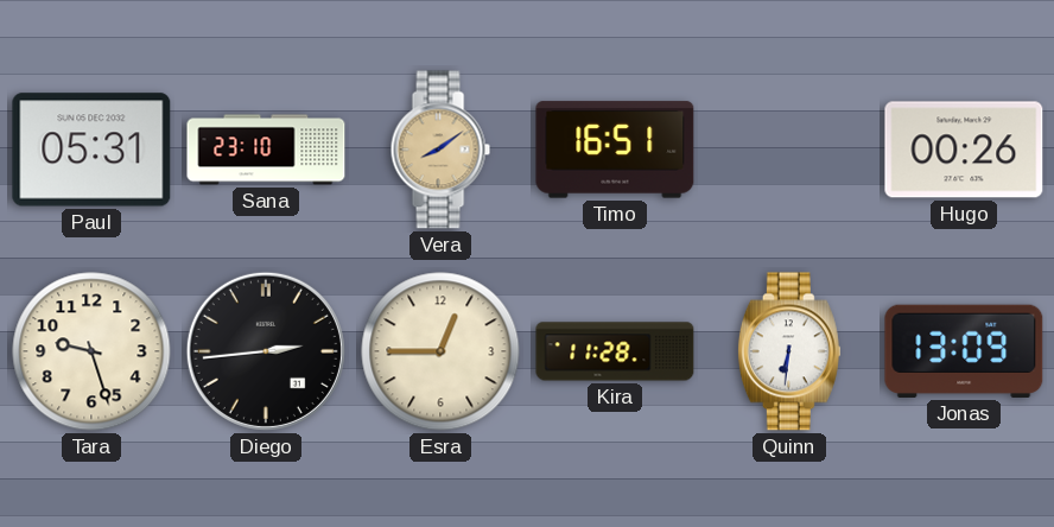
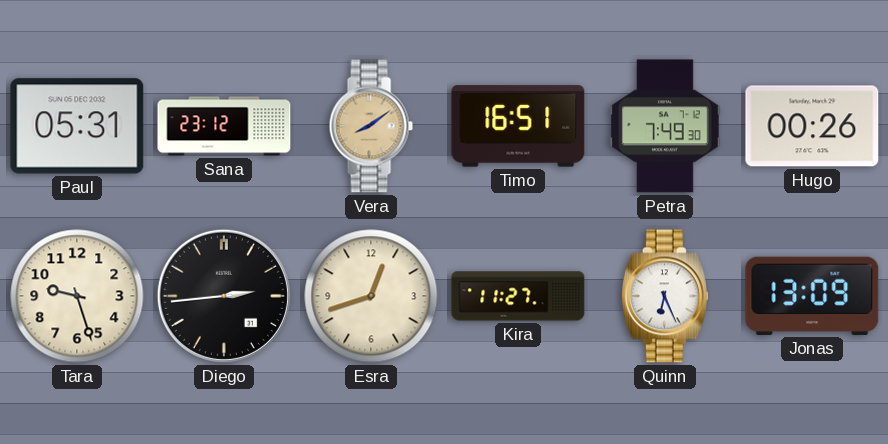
Sana: 23:10 -> 23:12 (224, 126)
Petra: none -> 7:49 (665, 126)
Esra: 12:45 -> 12:42 (371, 296)
Kira: 11:28 -> 11:27 (518, 296)
Quinn: 6:31 -> 6:26 (665, 296)
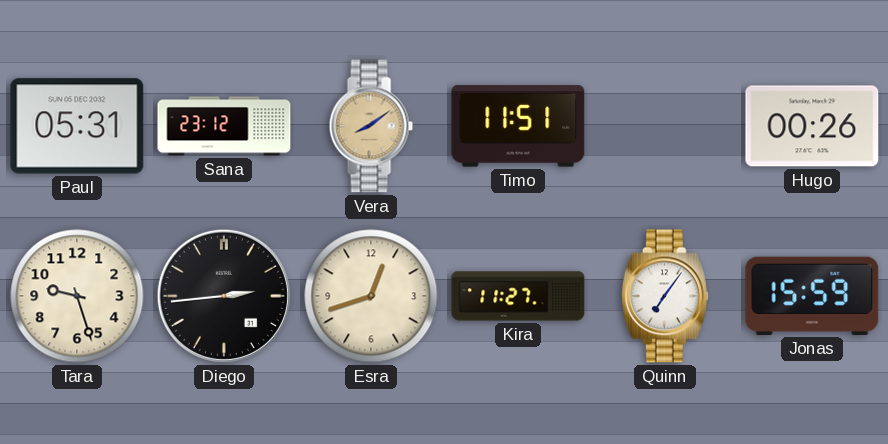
Timo: 16:51 -> 11:51 (518, 126)
Petra: 7:49 -> none (665, 126)
Quinn: 6:26 -> 7:06 (665, 296)
Jonas: 13:09 -> 15:59 (812, 296)
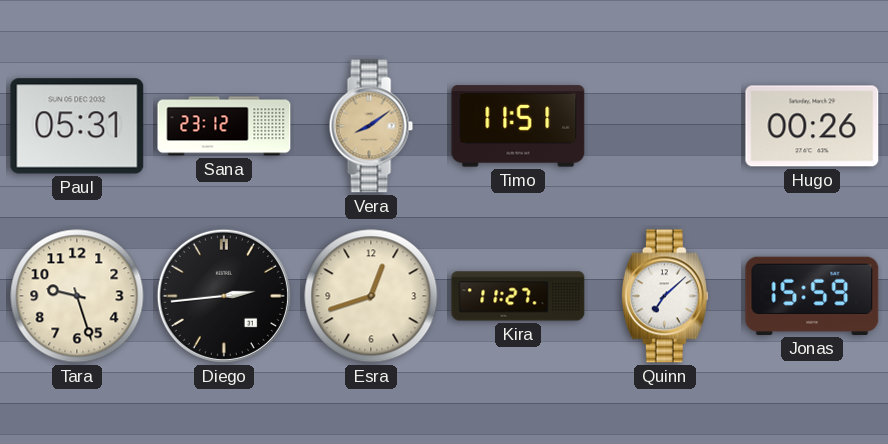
Quinn: 7:06 -> 7:08 (665, 296)
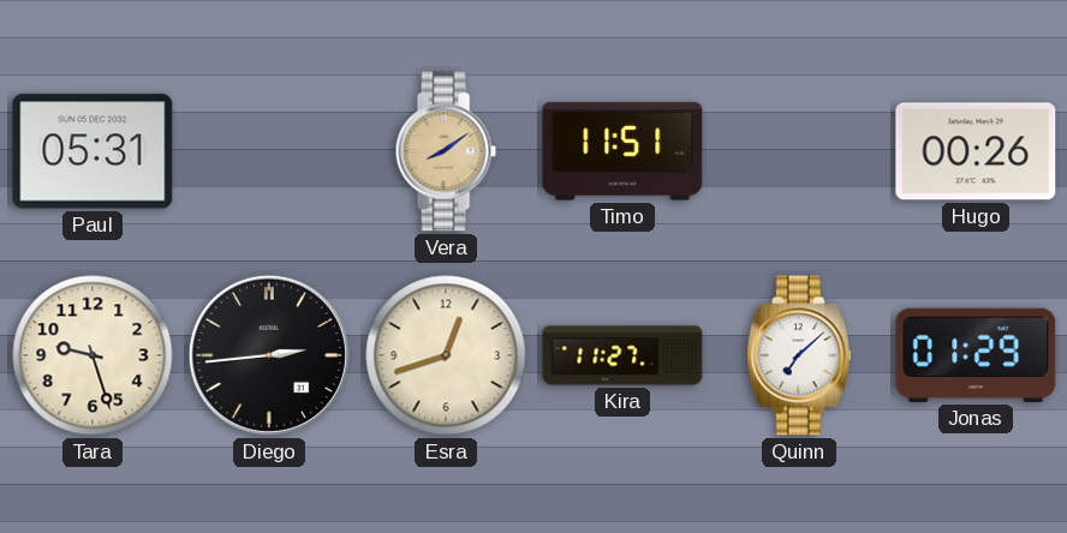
Sana: 23:12 -> none (224, 126)
Jonas: 15:59 -> 01:29 (976, 355)
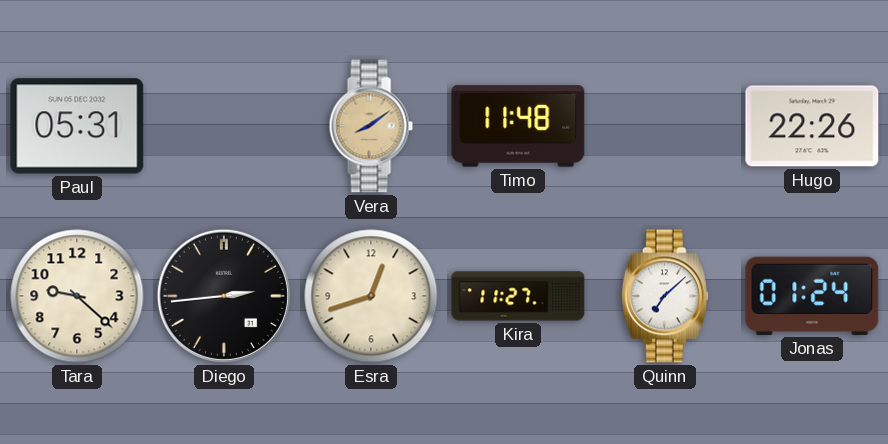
Timo: 11:51 -> 11:48 (518, 126)
Hugo: 00:26 -> 22:26 (812, 126)
Tara: 9:27 -> 9:22 (77, 296)
Jonas: 01:29 -> 01:24 (812, 296)
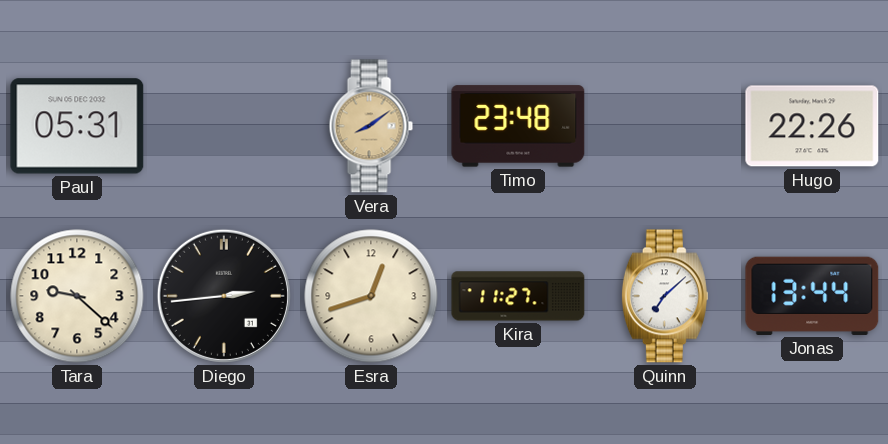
Timo: 11:48 -> 23:48 (518, 126)
Jonas: 01:24 -> 13:44 (812, 296)
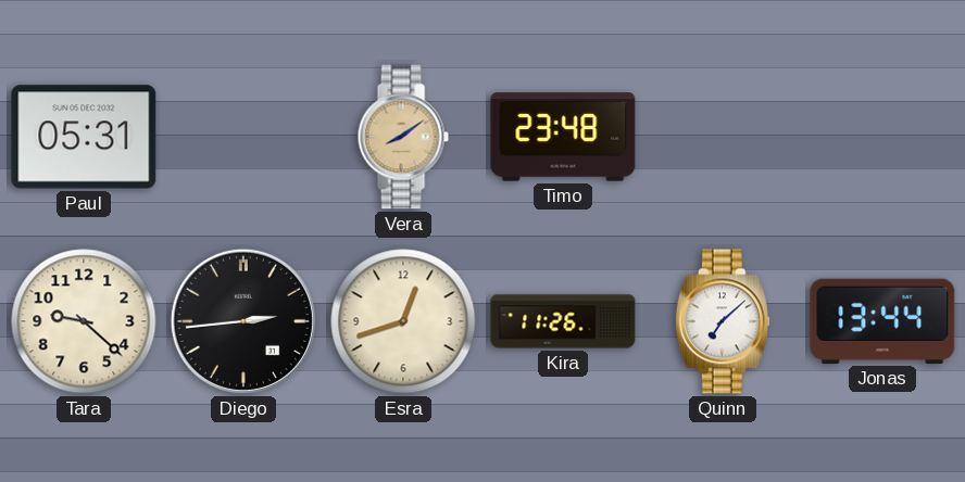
Hugo: 22:26 -> none (812, 126)
Kira: 11:27 -> 11:26 (563, 321)
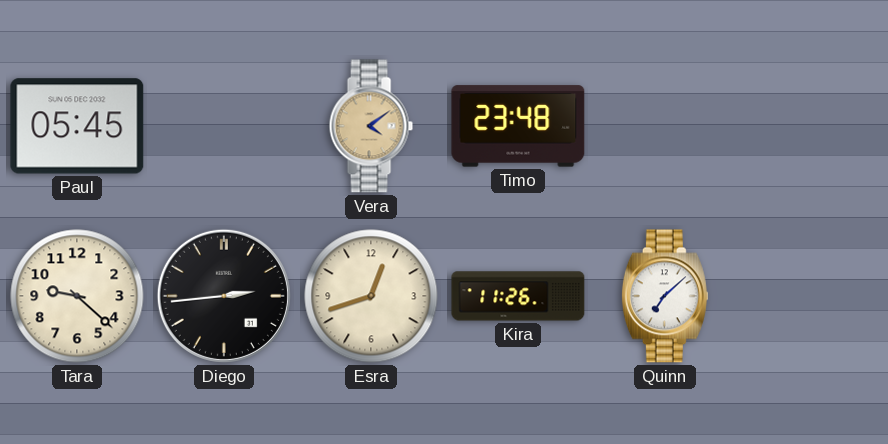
Paul: 05:31 -> 05:45 (77, 126)
Vera: 8:09 -> 4:09 (371, 126)
Jonas: 13:44 -> none (882, 321)
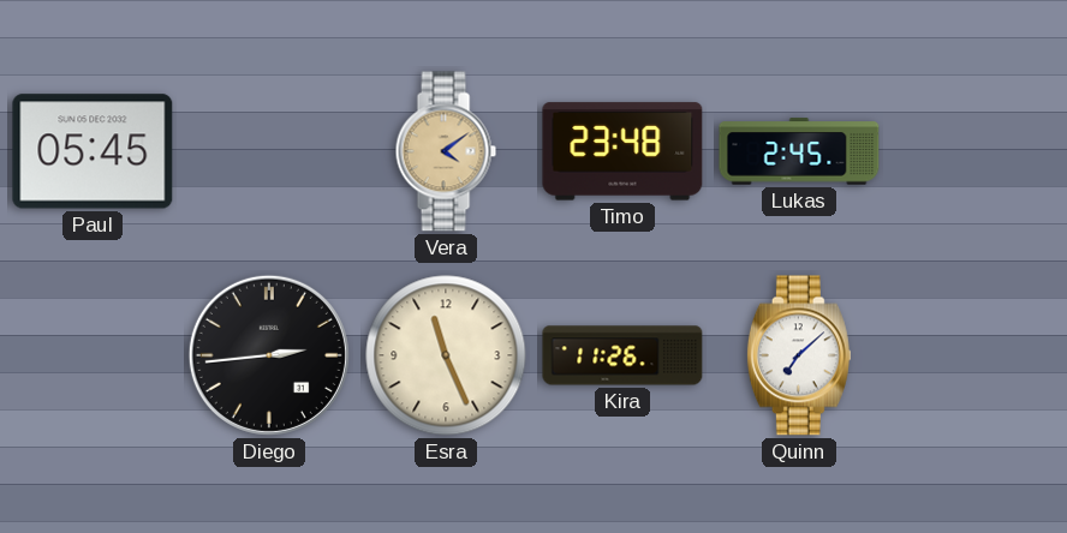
Lukas: none -> 2:45 (799, 151)
Tara: 9:22 -> none (77, 296)
Esra: 12:42 -> 11:26 (446, 355)
